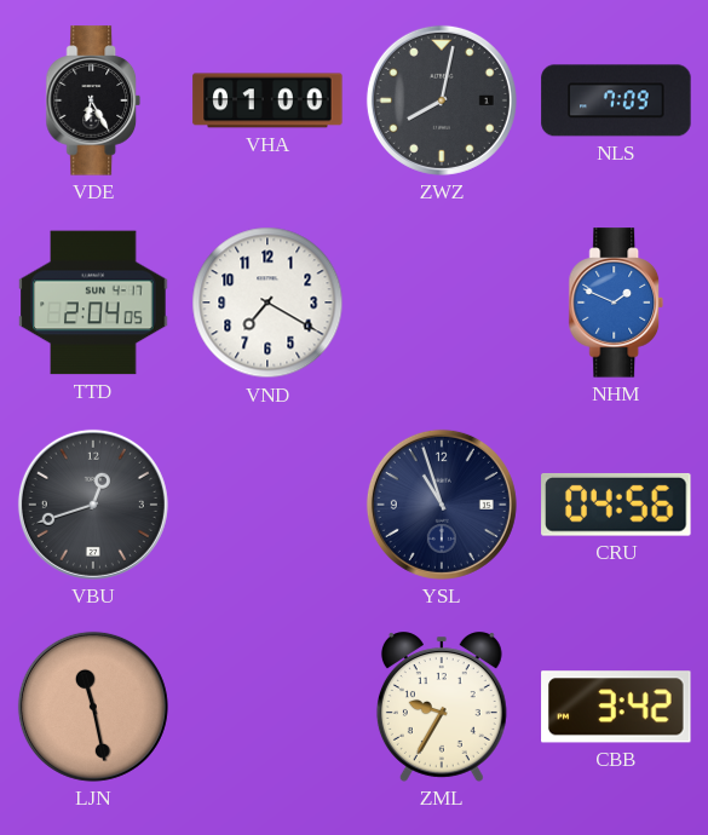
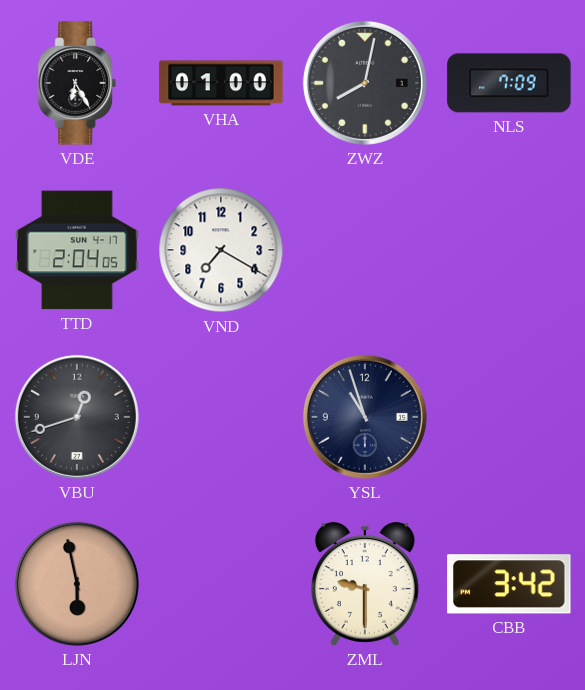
NHM: 1:49 -> none (616, 303)
CRU: 04:56 -> none (616, 505)
LJN: 11:28 -> 5:58 (77, 584)
ZML: 9:35 -> 9:30 (365, 584)
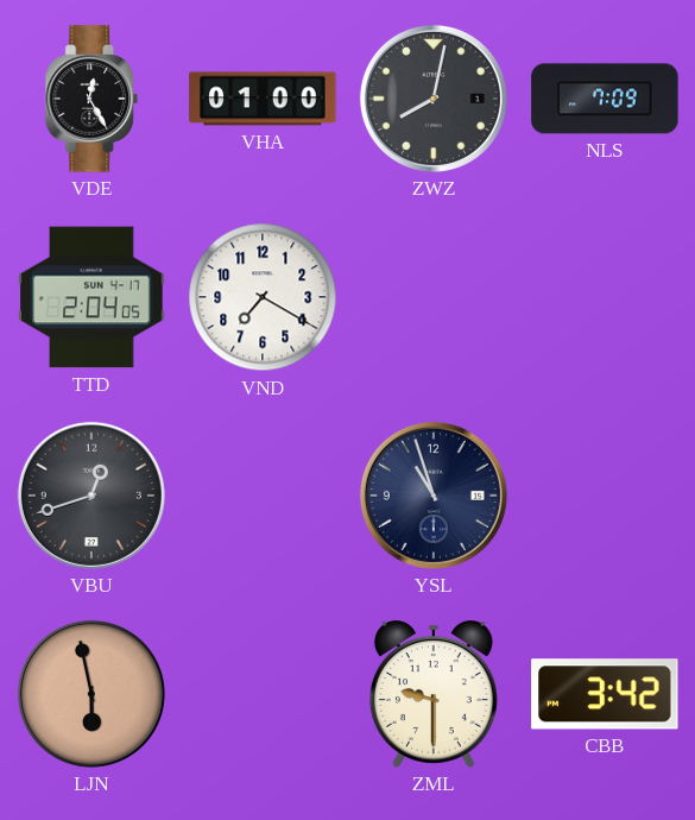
VDE: 6:25 -> 12:25 (91, 99)
